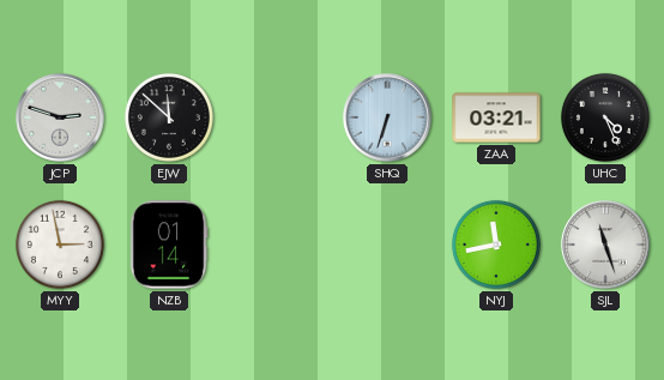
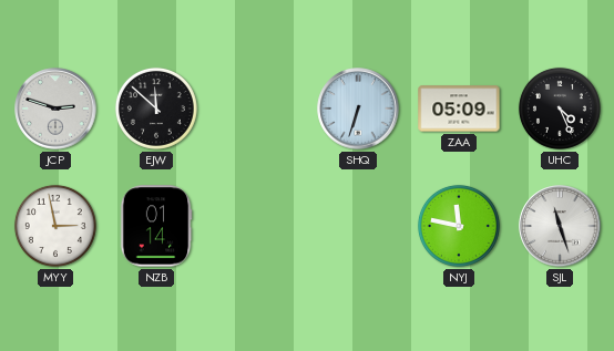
ZAA: 03:21 -> 05:09 (459, 109)
NYJ: 11:43 -> 11:47 (459, 226)
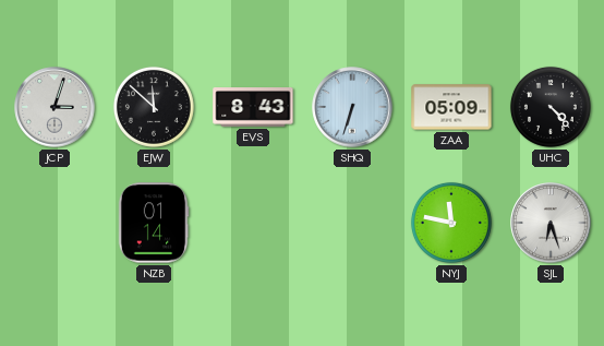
JCP: 2:48 -> 3:03 (55, 107)
EVS: none -> 8:43 (253, 108)
UHC: 4:26 -> 4:23 (551, 107)
MYY: 2:58 -> none (55, 226)
SJL: 11:27 -> 6:27 (551, 223)
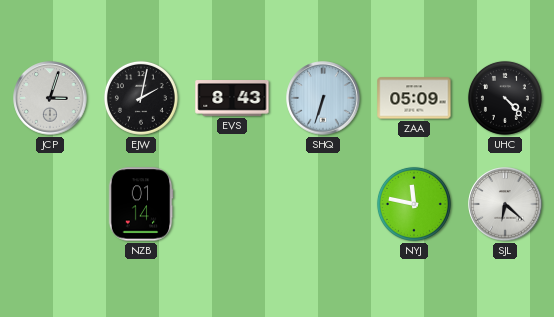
EJW: 11:52 -> 2:02 (141, 98)
SJL: 6:27 -> 6:22 (505, 204)
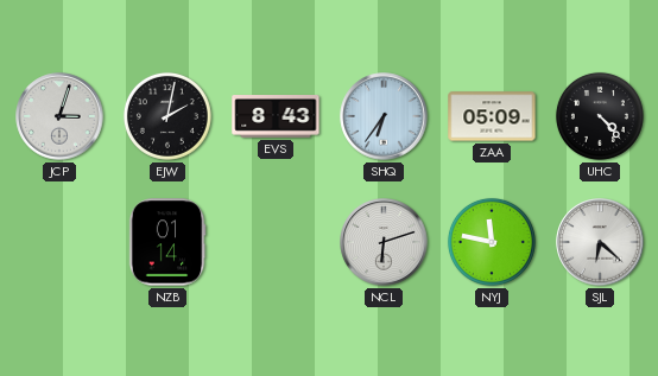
SHQ: 6:33 -> 6:36 (384, 116)
NCL: none -> 6:12 (384, 242)
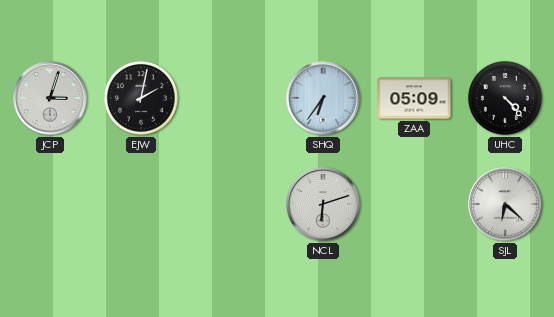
EVS: 8:43 -> none (276, 117)
NZB: 01:14 -> none (167, 242)
NYJ: 11:47 -> none (492, 242)
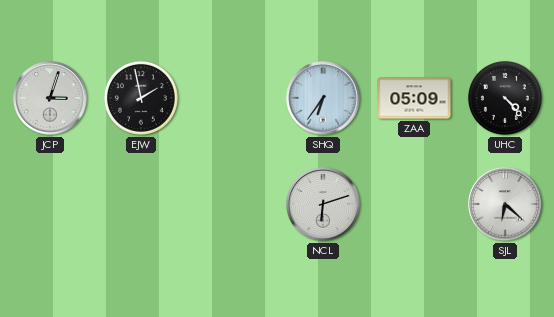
EJW: 2:02 -> 1:58 (141, 98)
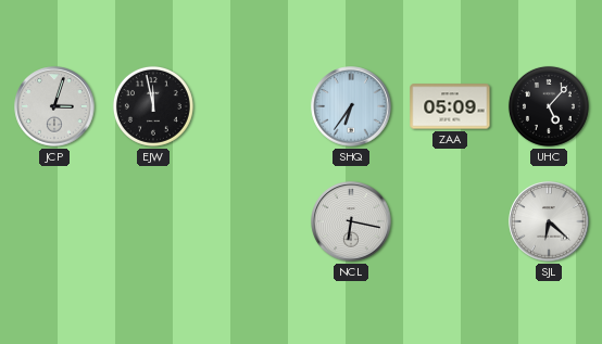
EJW: 1:58 -> 11:58 (153, 106)
UHC: 4:23 -> 5:07 (549, 106)
NCL: 6:12 -> 6:17 (351, 221)
